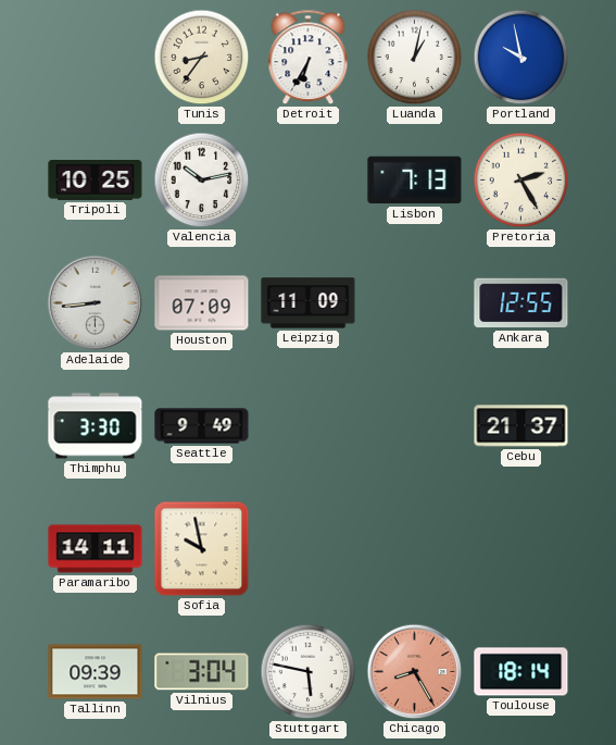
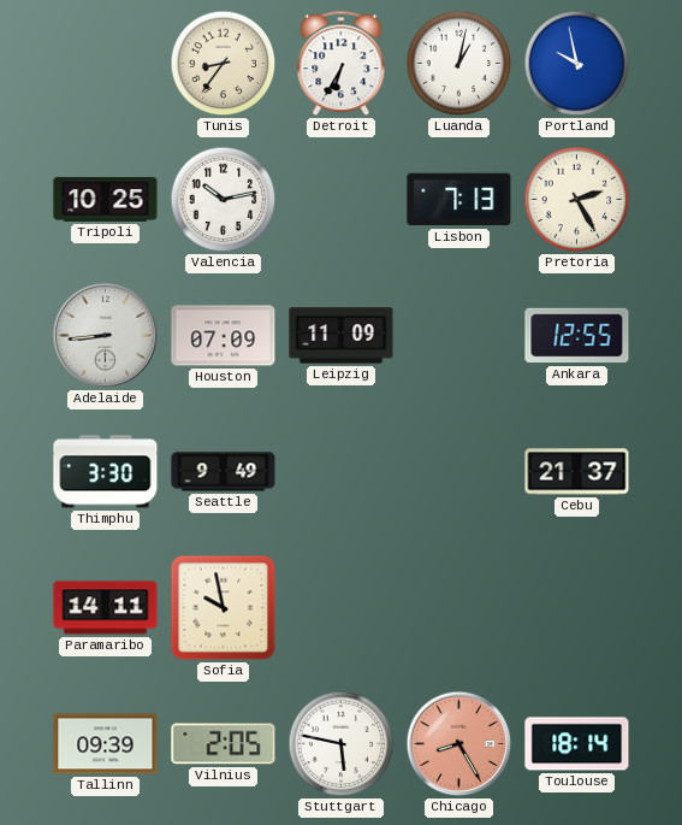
Vilnius: 3:04 -> 2:05 (224, 744)
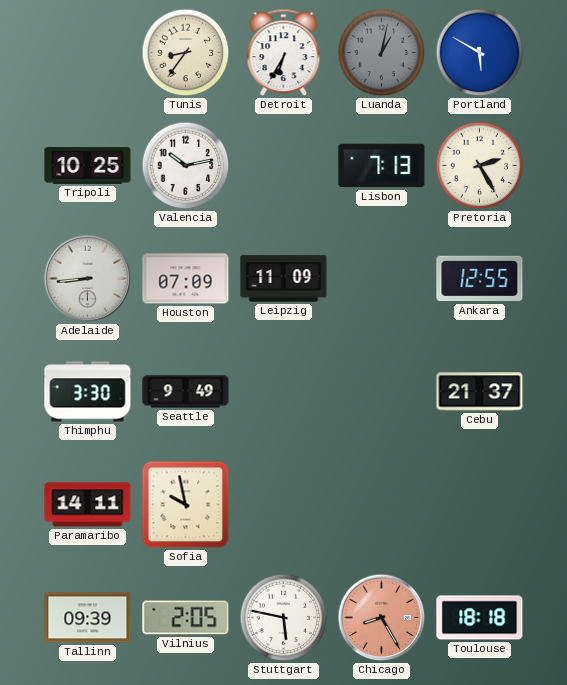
Luanda dial: white -> grey (382, 53)
Portland: 9:58 -> 5:50 (480, 53)
Toulouse: 18:14 -> 18:18 (480, 618)
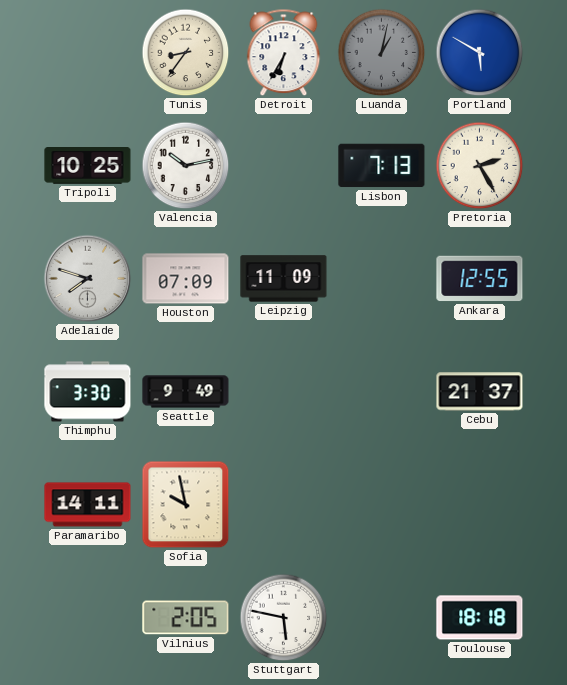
Adelaide: 8:44 -> 7:48 (88, 279)
Tallinn: 09:39 -> none (88, 618)
Chicago: 8:25 -> none (382, 618)
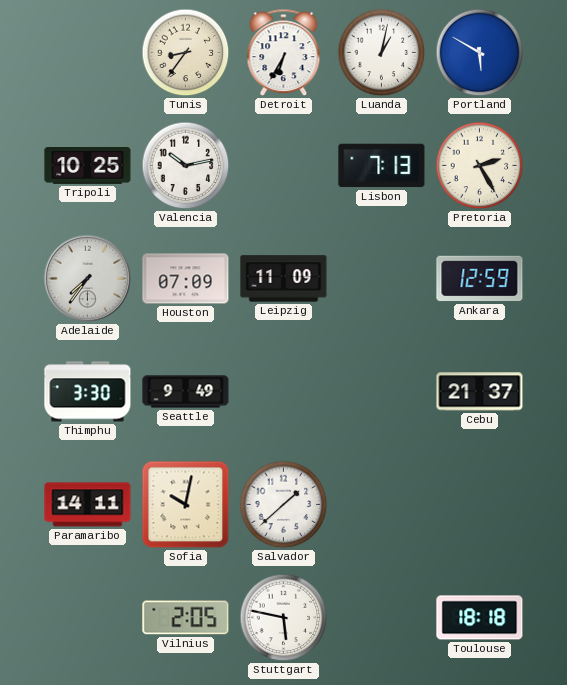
Luanda dial: grey -> white (382, 53)
Adelaide: 7:48 -> 7:36 (88, 279)
Ankara: 12:55 -> 12:59 (480, 279)
Sofia: 9:58 -> 10:02 (186, 505)
Salvador: none -> 1:38 (284, 505)
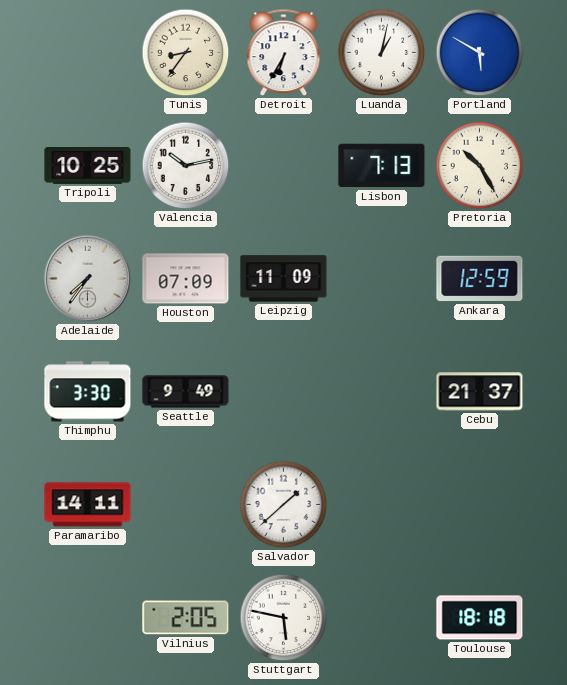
Pretoria: 2:25 -> 10:25 (480, 166)
Sofia: 10:02 -> none (186, 505)
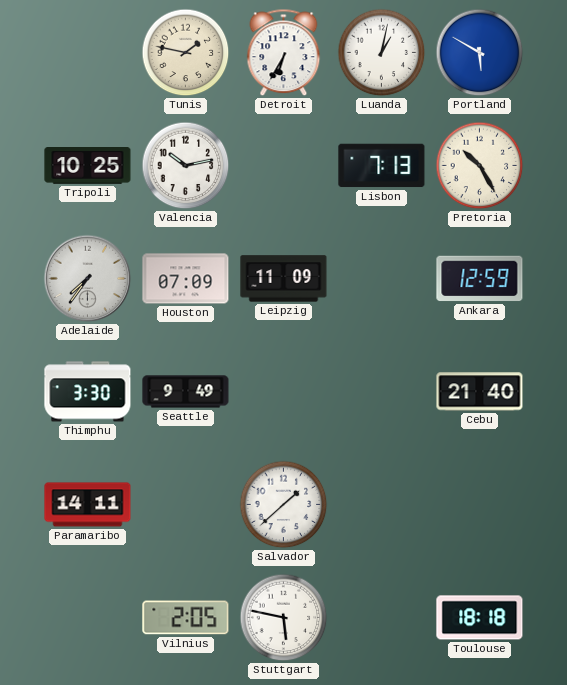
Tunis: 8:36 -> 1:47 (186, 53)
Cebu: 21:37 -> 21:40 (480, 392)
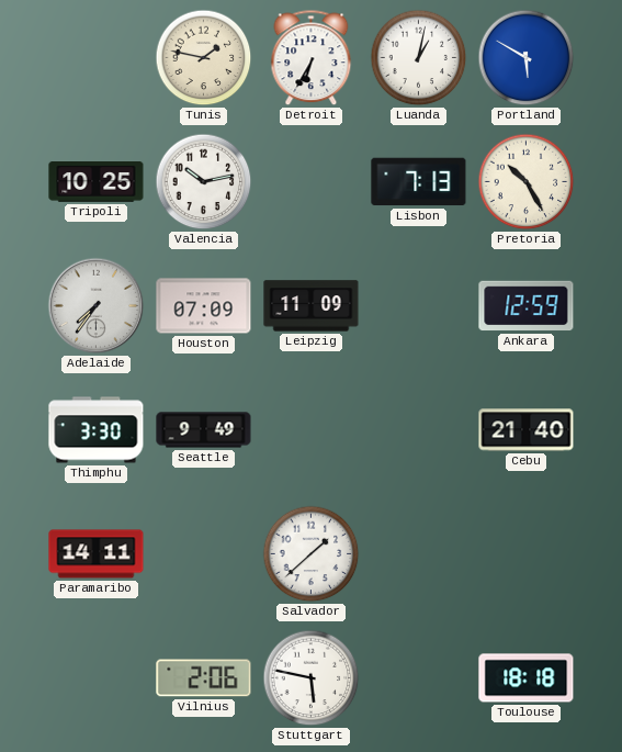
Vilnius: 2:05 -> 2:06 (204, 678)
